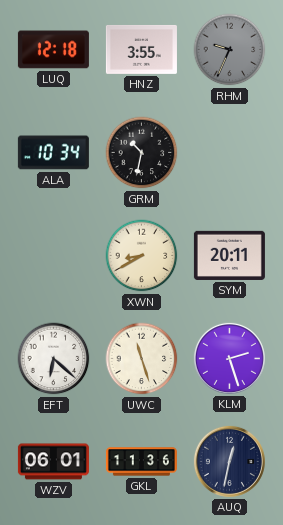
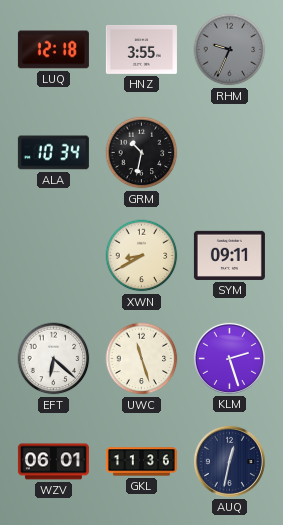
SYM: 20:11 -> 09:11 (229, 255)
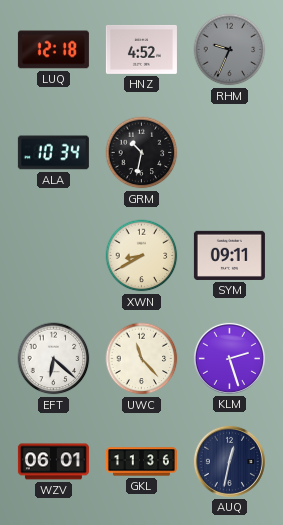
HNZ: 3:55 -> 4:52 (141, 49)
UWC: 11:27 -> 11:23 (142, 359)
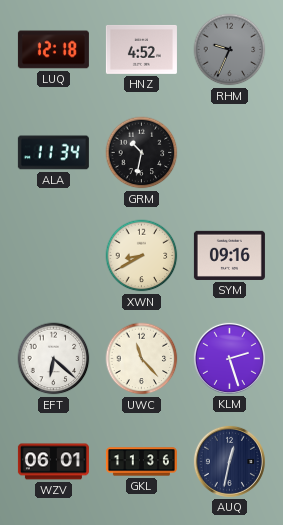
ALA: 10:34 -> 11:34 (53, 153)
SYM: 09:11 -> 09:16 (229, 255)
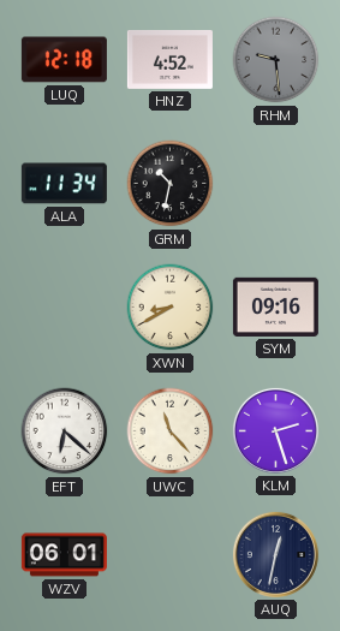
RHM: 9:34 -> 9:29 (276, 60)
GKL: 11:36 -> none (141, 462)
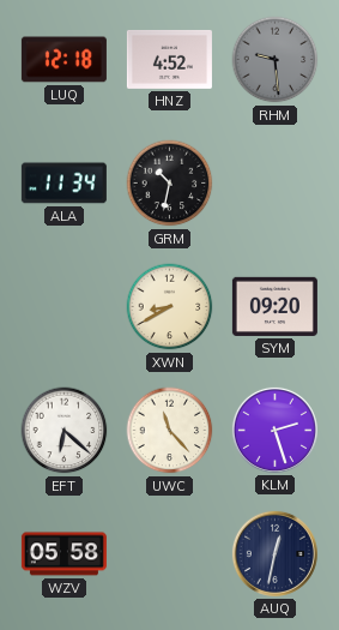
SYM: 09:16 -> 09:20 (274, 306)
WZV: 06:01 -> 05:58 (63, 554)
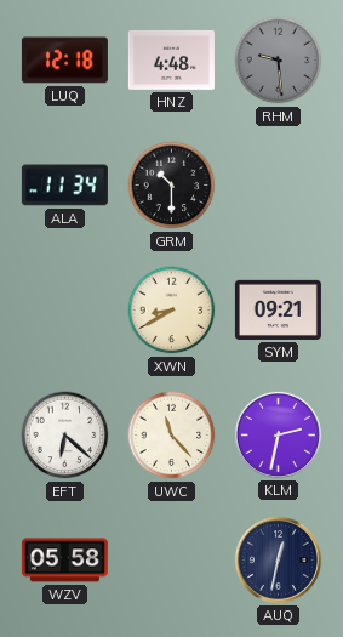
HNZ: 4:52 -> 4:48 (171, 59)
GRM: 10:32 -> 10:30 (172, 186)
SYM: 09:20 -> 09:21 (278, 309)
KLM: 2:27 -> 2:32 (278, 434)
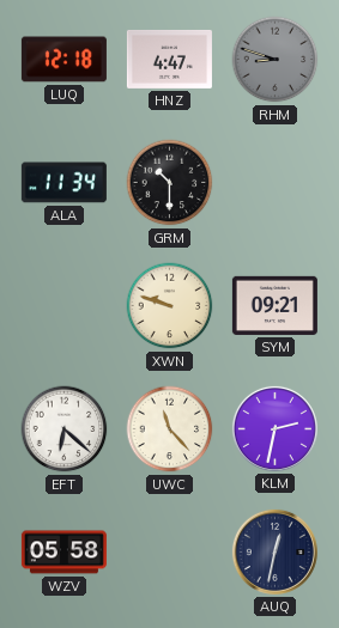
HNZ: 4:48 -> 4:47 (169, 59)
RHM: 9:29 -> 8:48 (276, 60)
XWN: 8:40 -> 9:48 (170, 306)
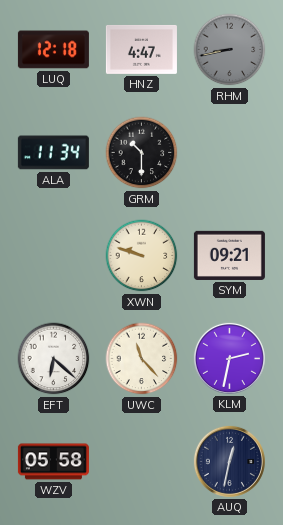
RHM: 8:48 -> 8:43 (230, 50)
